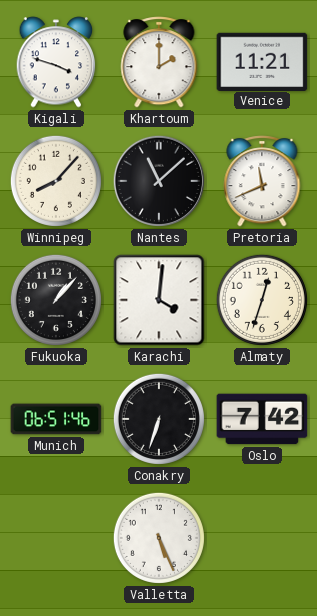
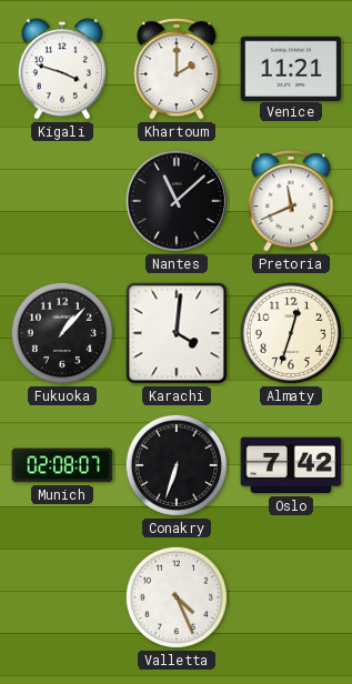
Winnipeg: 8:07 -> none (56, 181)
Munich: 06:51 -> 02:08 (62, 465)
Valletta: 5:26 -> 4:26 (177, 597)
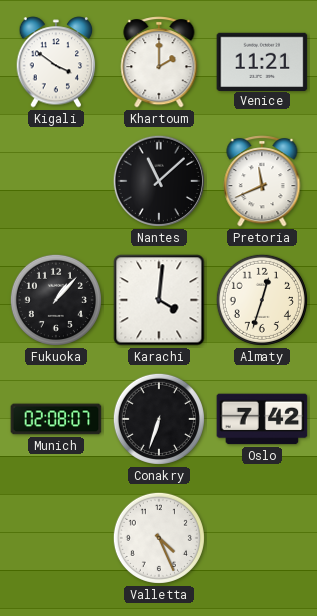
Kigali: 3:48 -> 3:51 (56, 62)
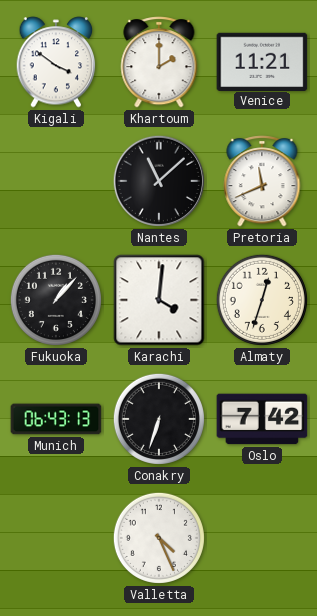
Munich: 02:08 -> 06:43 (56, 419)
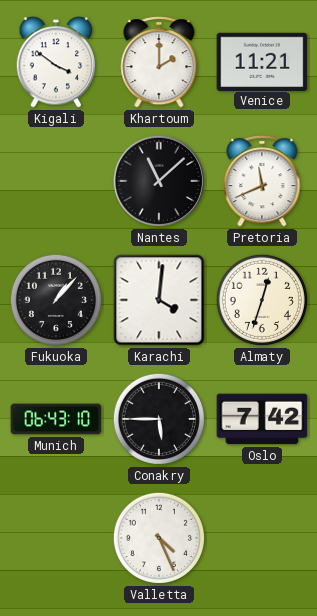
Munich: 06:43:13 -> 06:43:10 (56, 419)
Conakry: 6:33 -> 5:45 (159, 419)
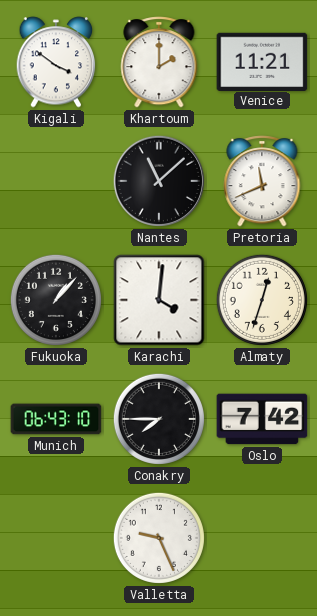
Conakry: 5:45 -> 7:45 (159, 419)
Valletta: 4:26 -> 9:26 (159, 538)
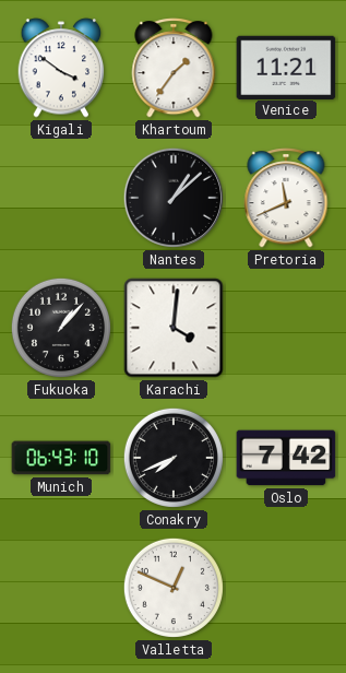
Khartoum: 2:00 -> 1:36 (174, 68)
Nantes: 11:08 -> 1:08 (174, 198)
Almaty: 12:33 -> none (262, 300)
Conakry: 7:45 -> 7:41 (174, 458)
Valletta: 9:26 -> 12:49 (174, 588)
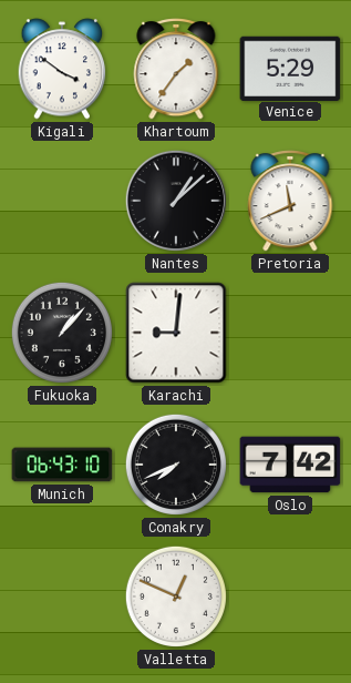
Venice: 11:21 -> 5:29 (290, 68)
Karachi: 4:01 -> 9:01 (176, 333)
